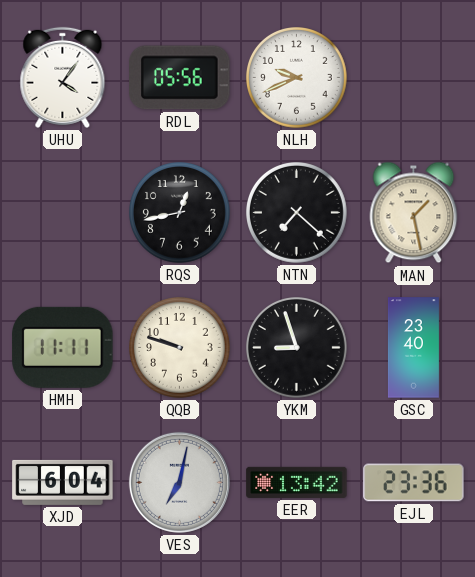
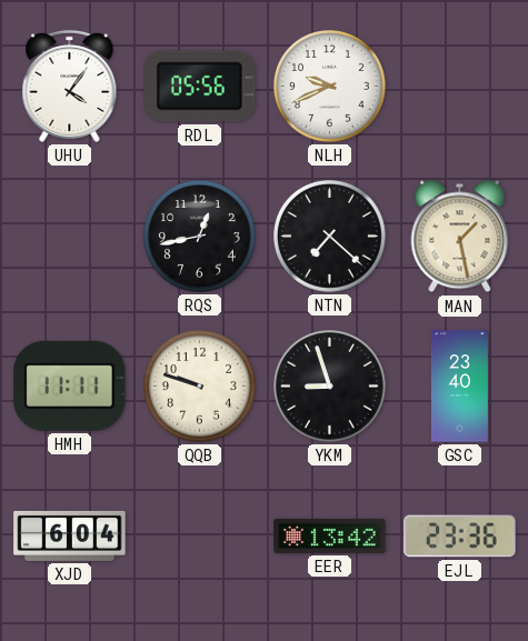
VES: 7:02 -> none (179, 482)
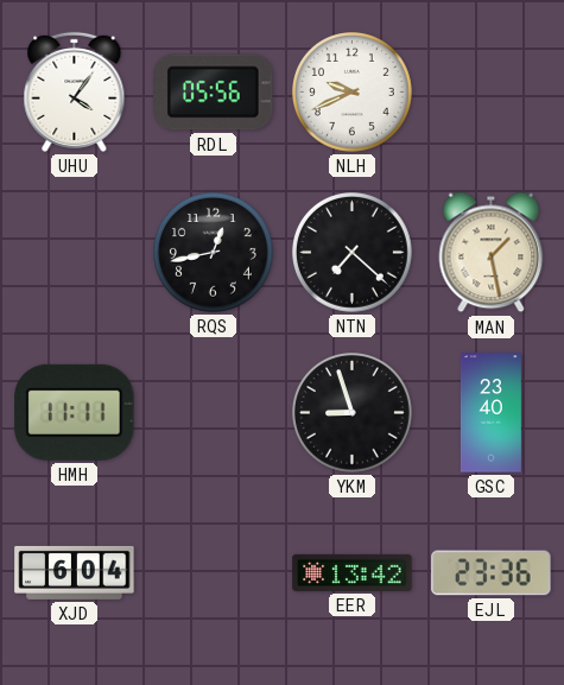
QQB: 9:48 -> none (200, 387)
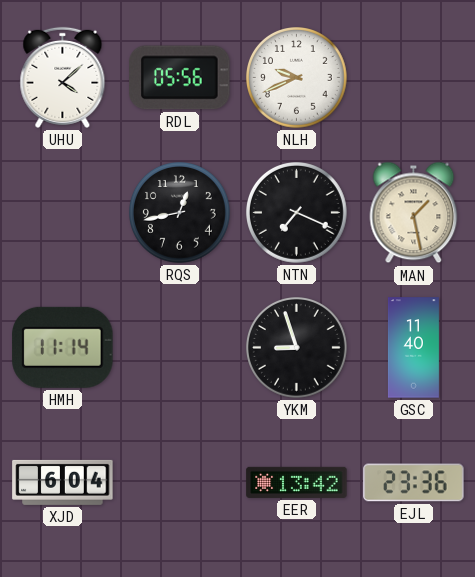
UHU: 4:06 -> 4:08 (63, 77)
NTN: 7:22 -> 7:19 (297, 213)
HMH: 11:11 -> 11:14 (63, 347)
GSC: 23:40 -> 11:40 (413, 348)
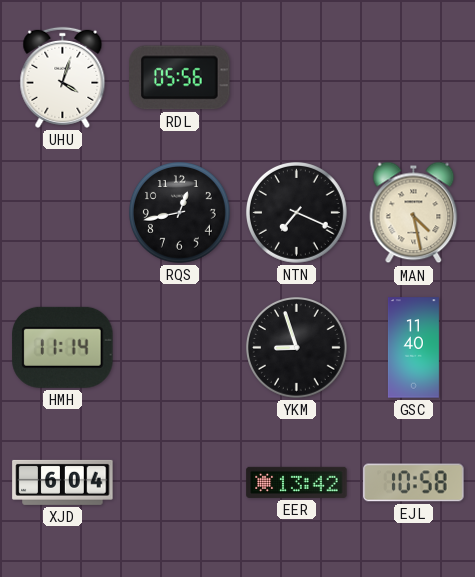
UHU: 4:08 -> 4:03 (63, 77)
NLH: 9:41 -> none (297, 78)
MAN: 1:28 -> 4:28 (414, 213)
EJL: 23:36 -> 10:58 (414, 483)
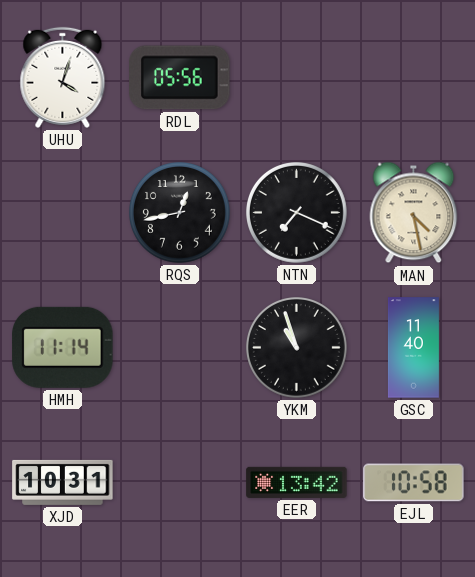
YKM: 8:57 -> 10:57 (297, 348)
XJD: 6:04 -> 10:31 (63, 482)
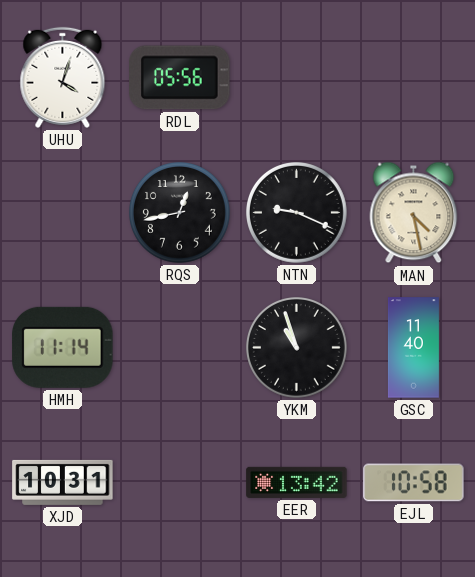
NTN: 7:19 -> 9:19 (297, 213)
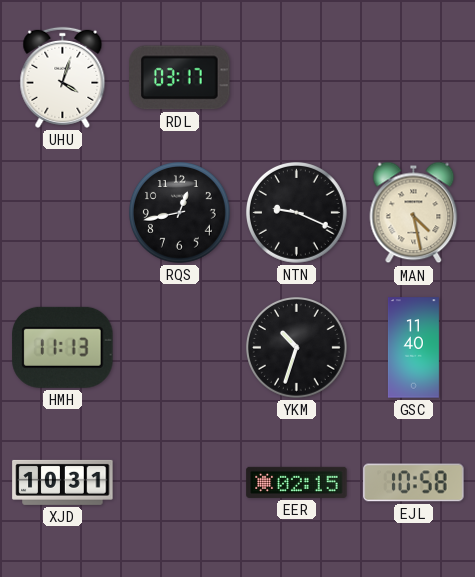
RDL: 05:56 -> 03:17 (180, 78)
HMH: 11:14 -> 11:13 (63, 347)
YKM: 10:57 -> 10:33 (297, 348)
EER: 13:42 -> 02:15 (297, 482)
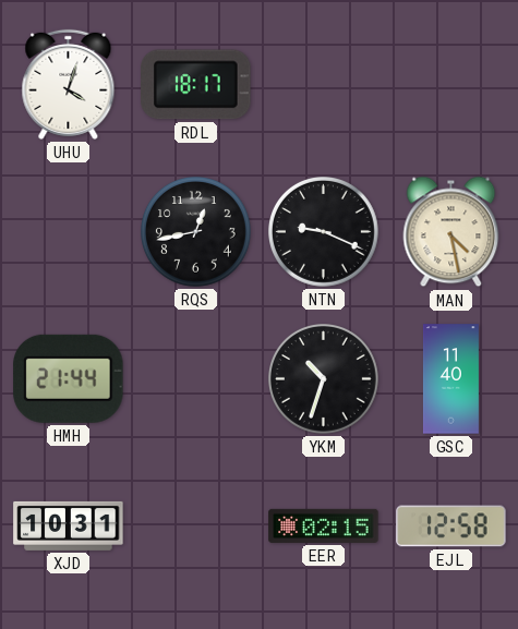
RDL: 03:17 -> 18:17 (196, 85)
HMH: 11:13 -> 21:44 (69, 378)
EJL: 10:58 -> 12:58 (451, 527)
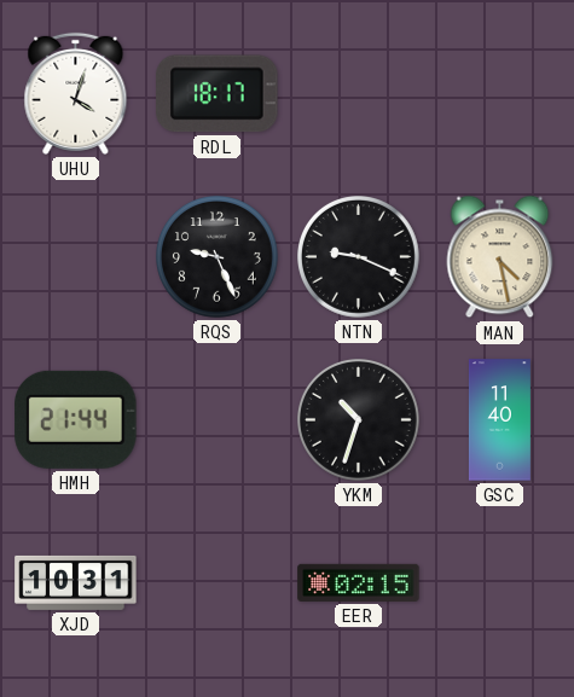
RQS: 12:43 -> 9:26 (218, 257)
EJL: 12:58 -> none (451, 527)
